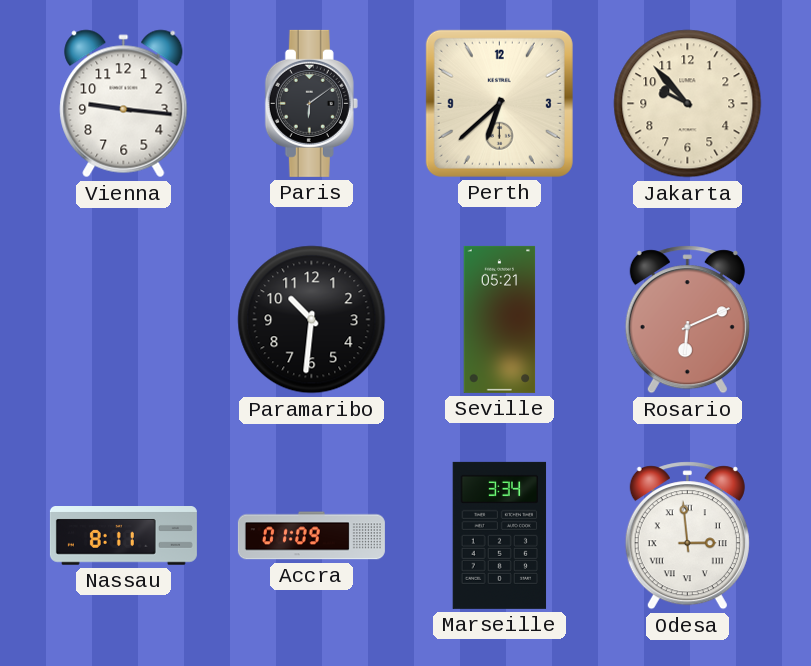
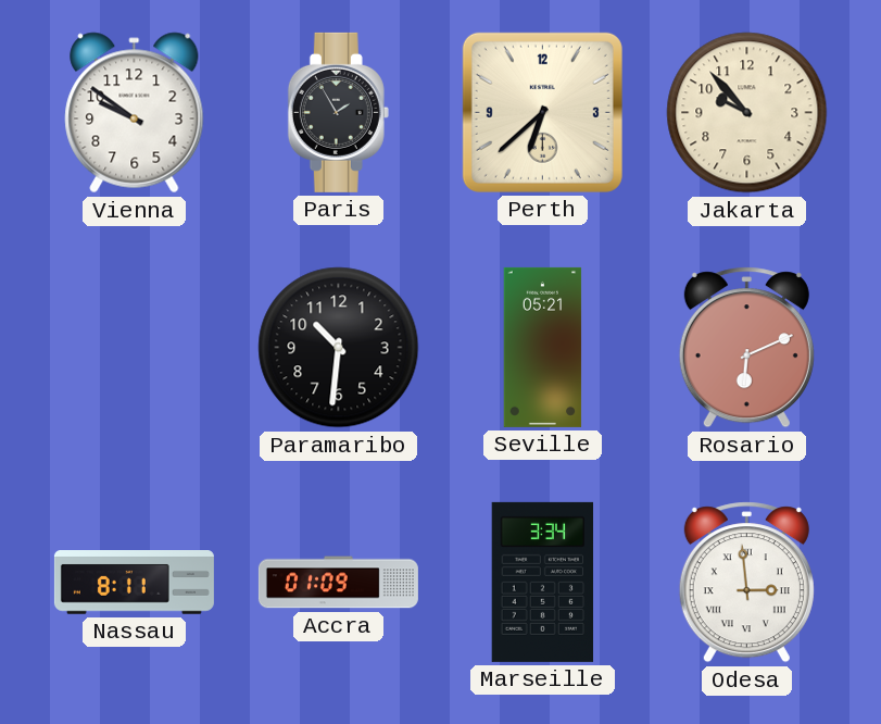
Vienna: 9:16 -> 9:51 (135, 113)
Paris: 6:09 -> 1:55 (338, 112)
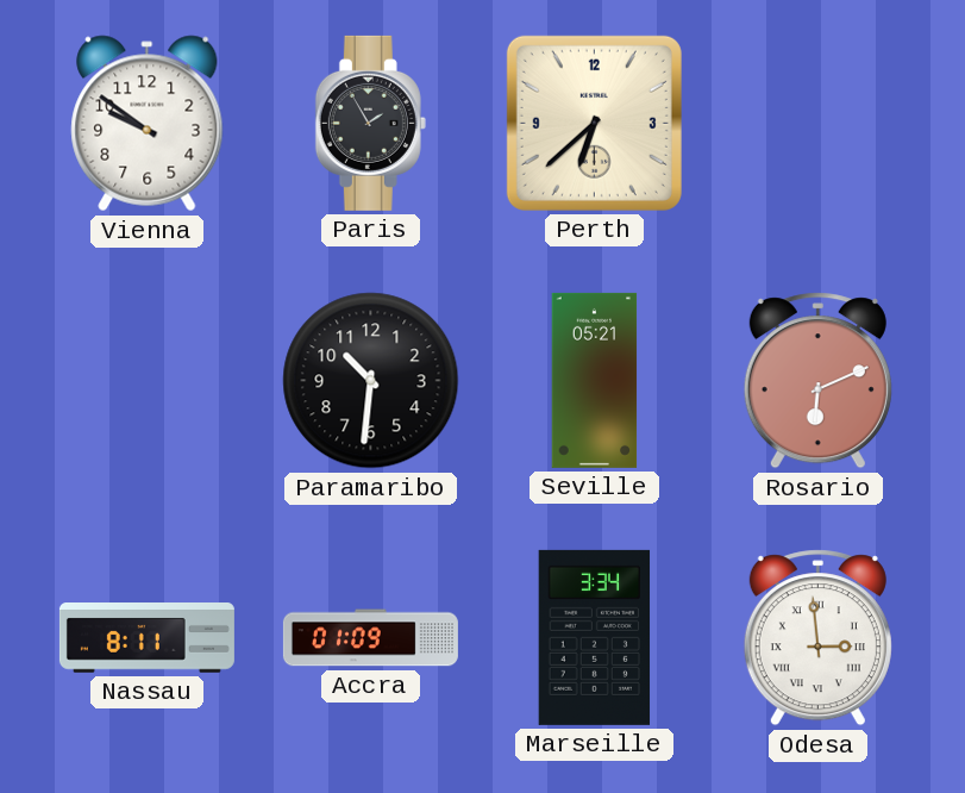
Jakarta: 9:53 -> none (747, 113)
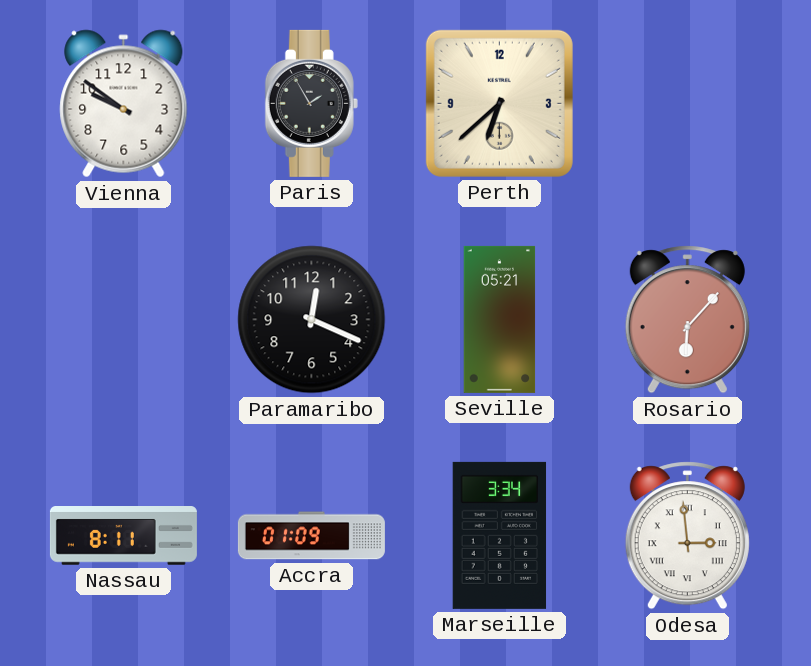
Paramaribo: 10:31 -> 12:19 (312, 320)
Rosario: 6:11 -> 6:07 (687, 320)
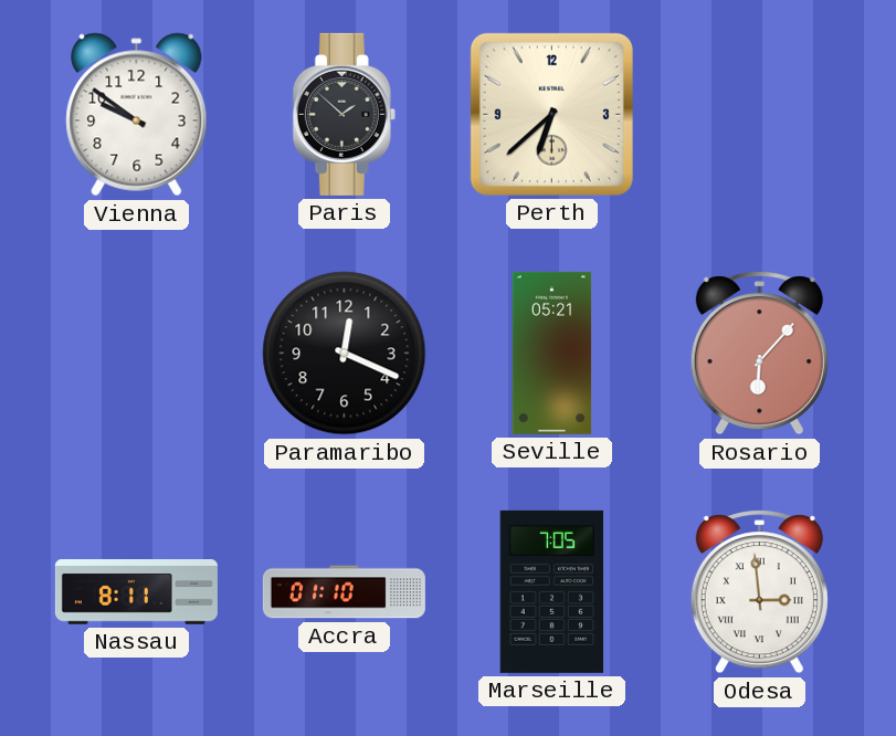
Paris: 1:55 -> 1:52 (344, 114)
Accra: 01:09 -> 01:10 (344, 592)
Marseille: 3:34 -> 7:05 (552, 591)
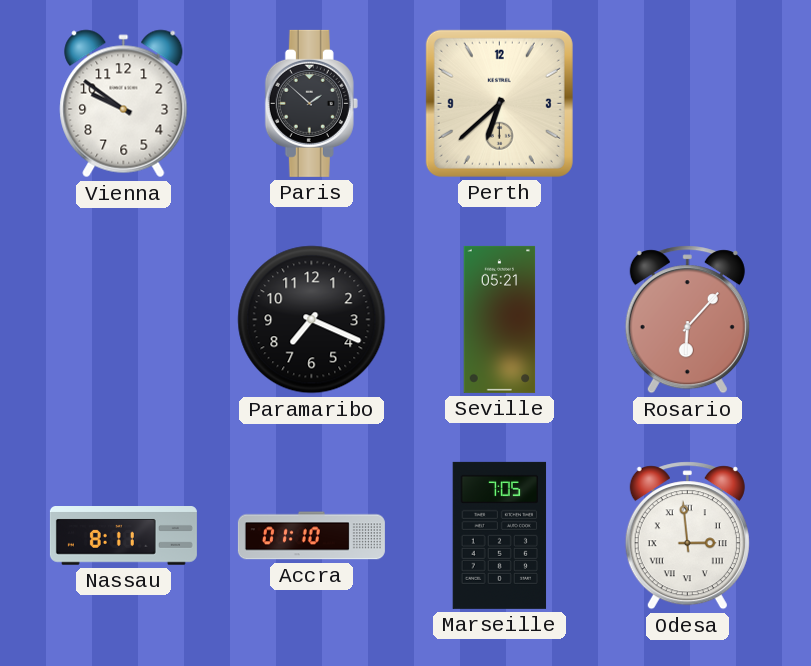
Paramaribo: 12:19 -> 7:19 (312, 320)
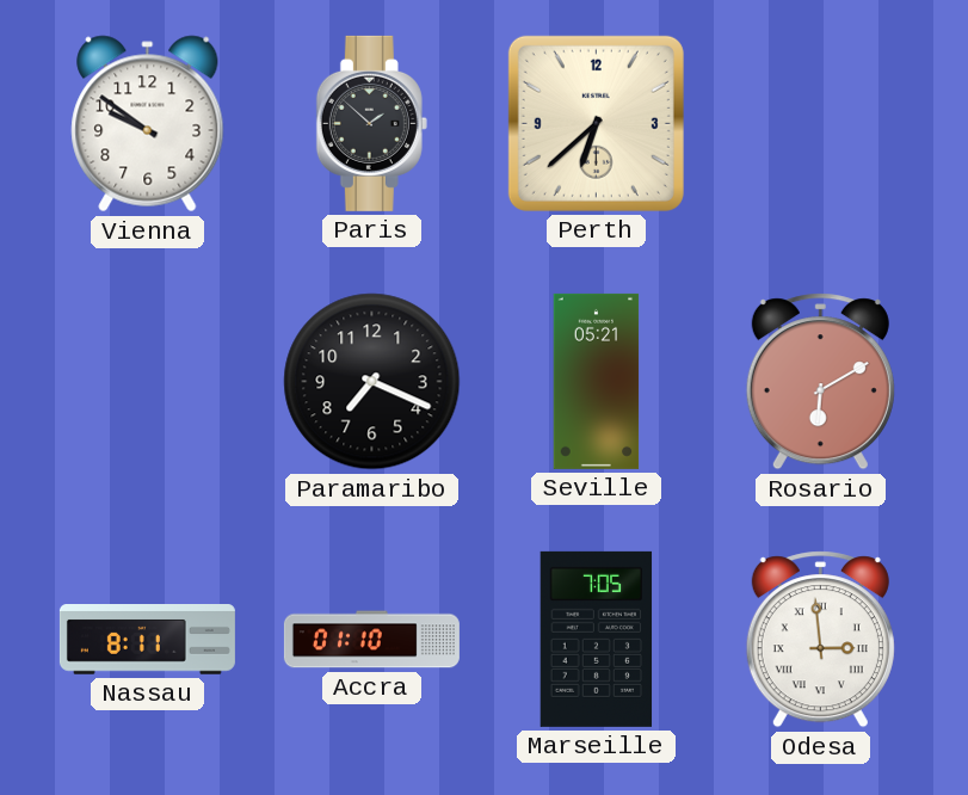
Rosario: 6:07 -> 6:10 (820, 382)
